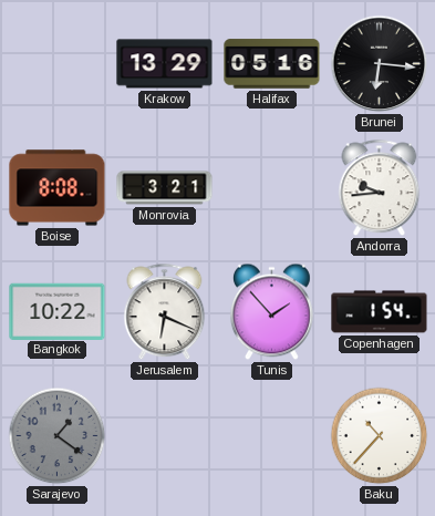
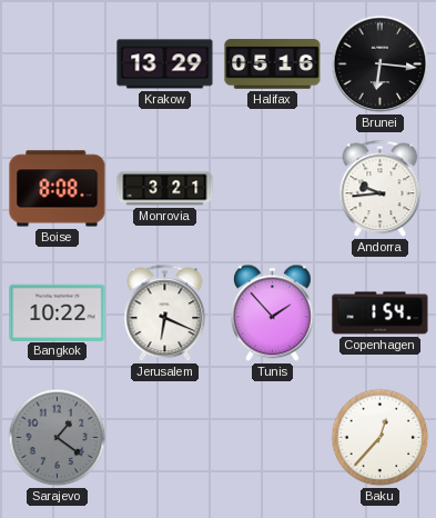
Baku: 10:37 -> 12:37 (381, 438)
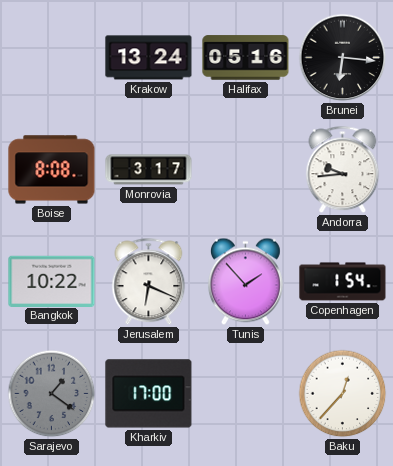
Krakow: 13:29 -> 13:24 (149, 58)
Monrovia: 3:21 -> 3:17 (149, 170)
Kharkiv: none -> 17:00 (149, 394)
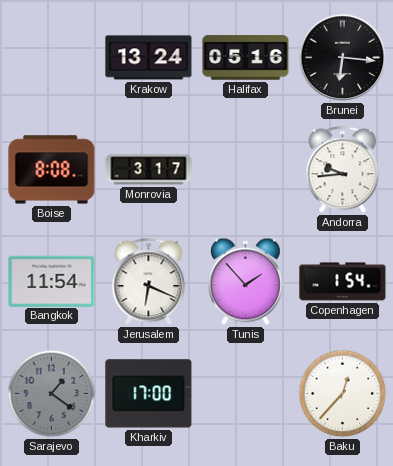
Bangkok: 10:22 -> 11:54 (52, 281)
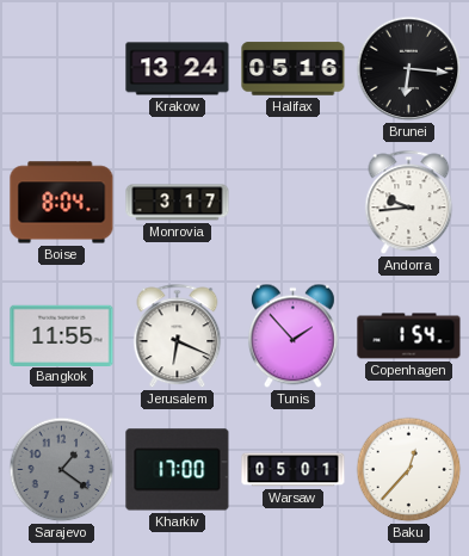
Boise: 8:08 -> 8:04 (62, 203)
Bangkok: 11:54 -> 11:55 (62, 335)
Warsaw: none -> 05:01 (294, 470)
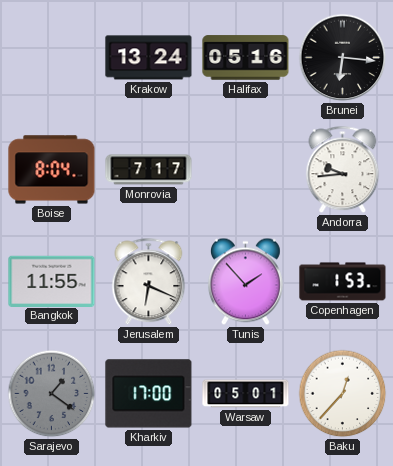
Monrovia: 3:17 -> 7:17 (149, 170)
Copenhagen: 1:54 -> 1:53 (343, 282)
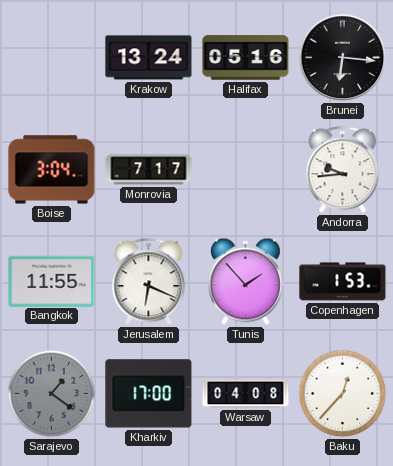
Boise: 8:04 -> 3:04 (52, 170)
Warsaw: 05:01 -> 04:08 (246, 394)
